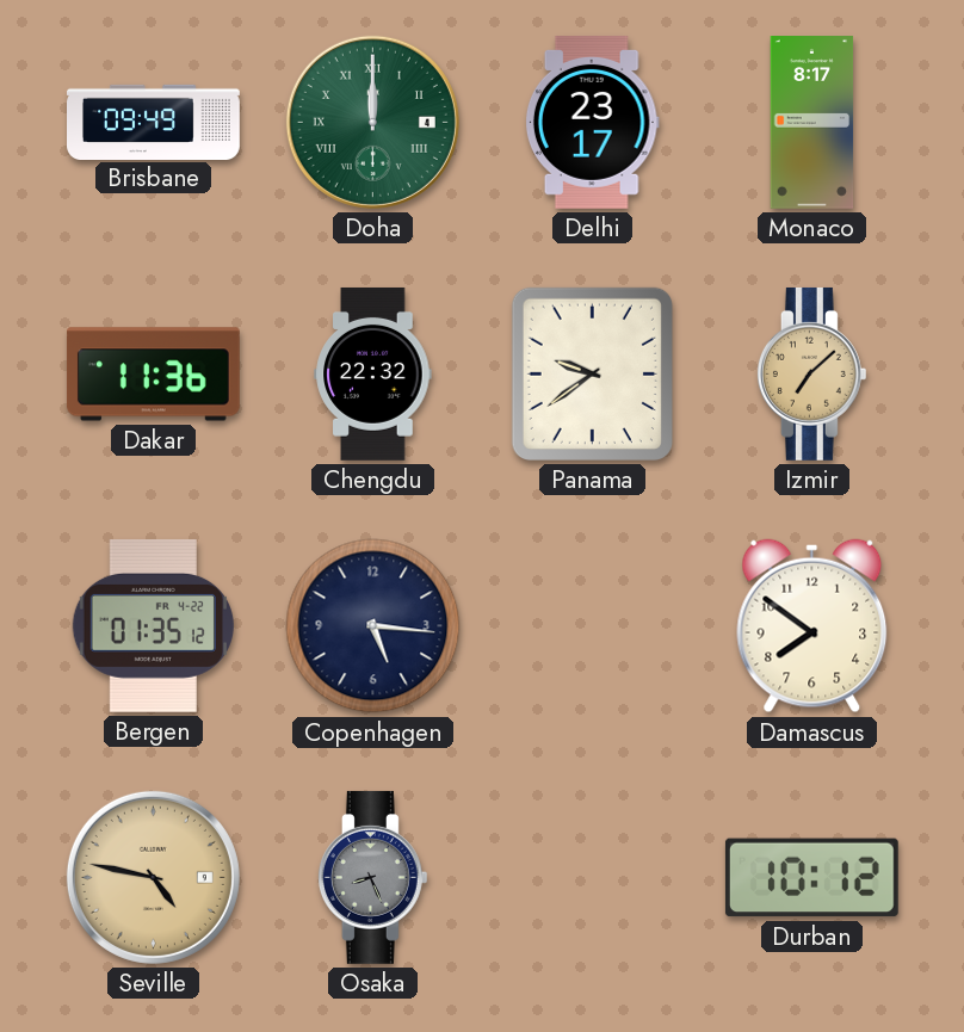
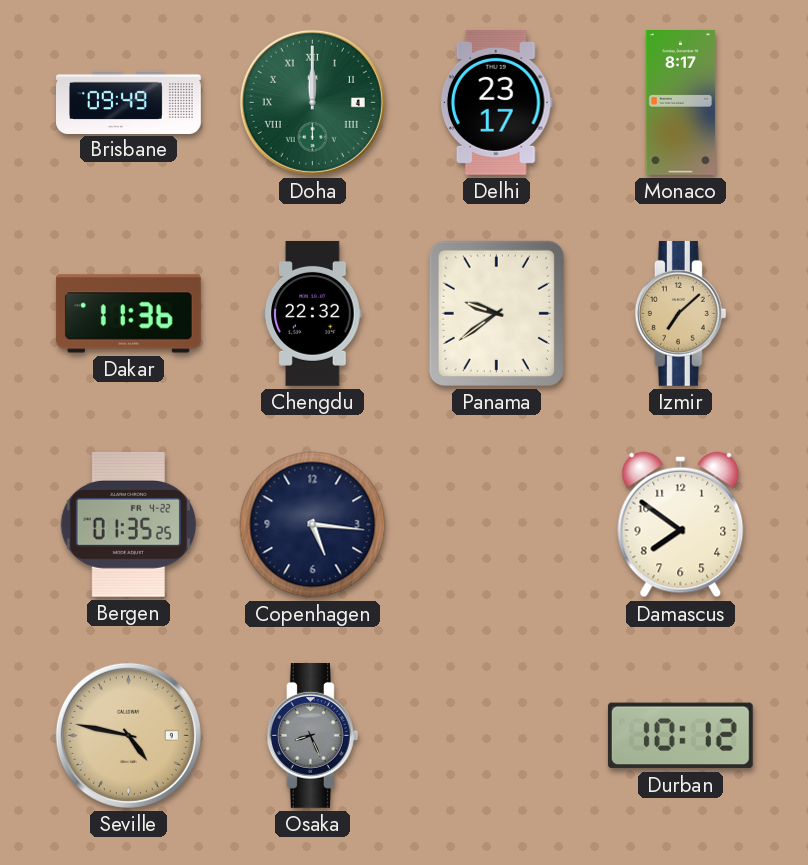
Bergen: 01:35:12 -> 01:35:25 (128, 524)
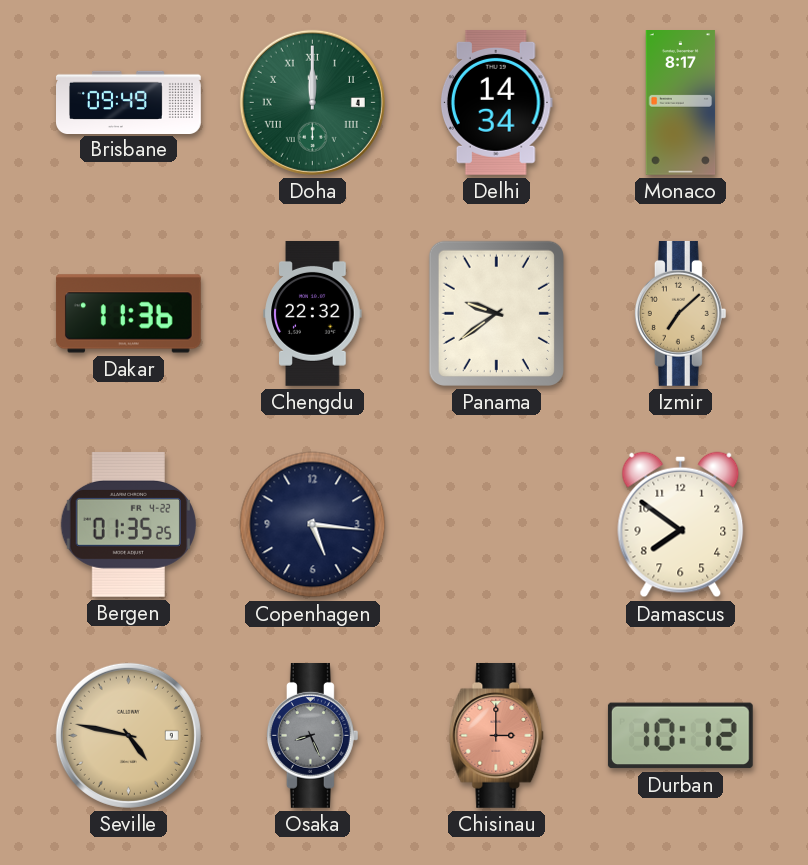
Delhi: 23:17 -> 14:34 (496, 102)
Chisinau: none -> 3:00 (497, 735)
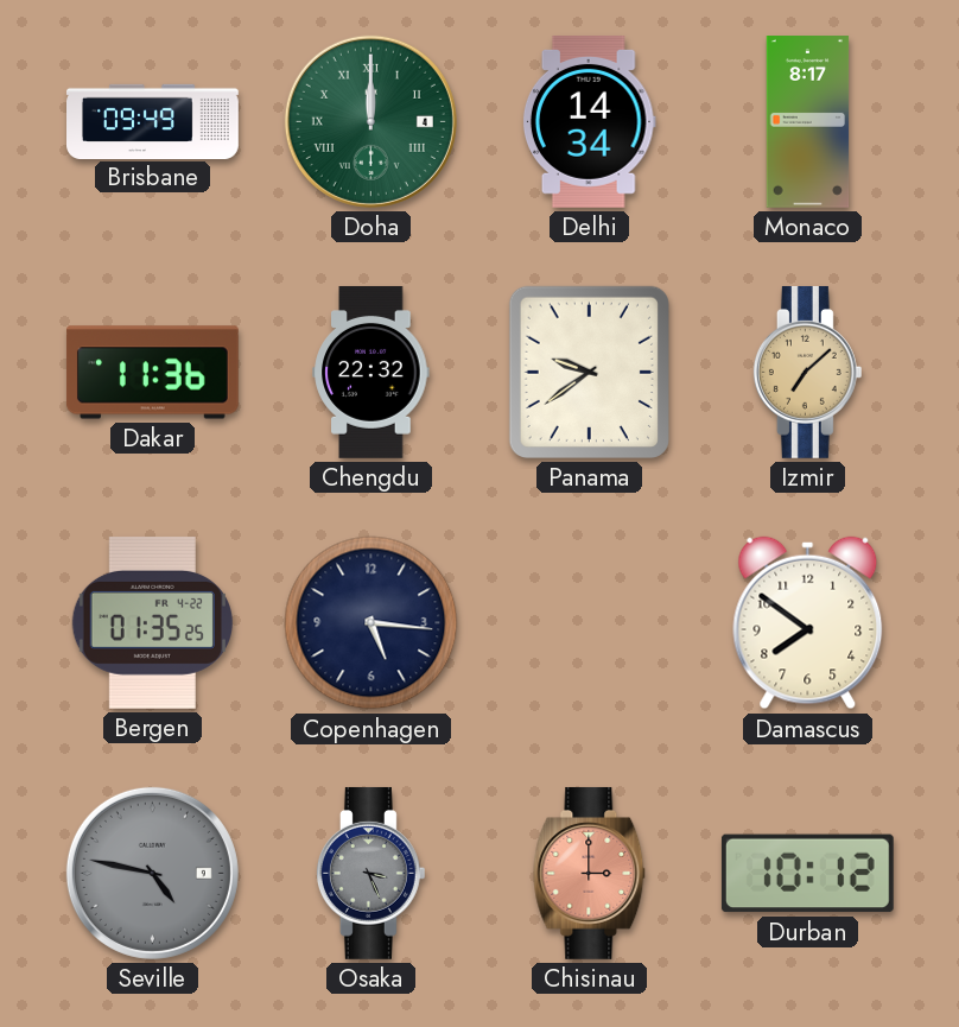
Seville dial: champagne -> grey (152, 873)
Osaka: 8:26 -> 3:26 (370, 873)
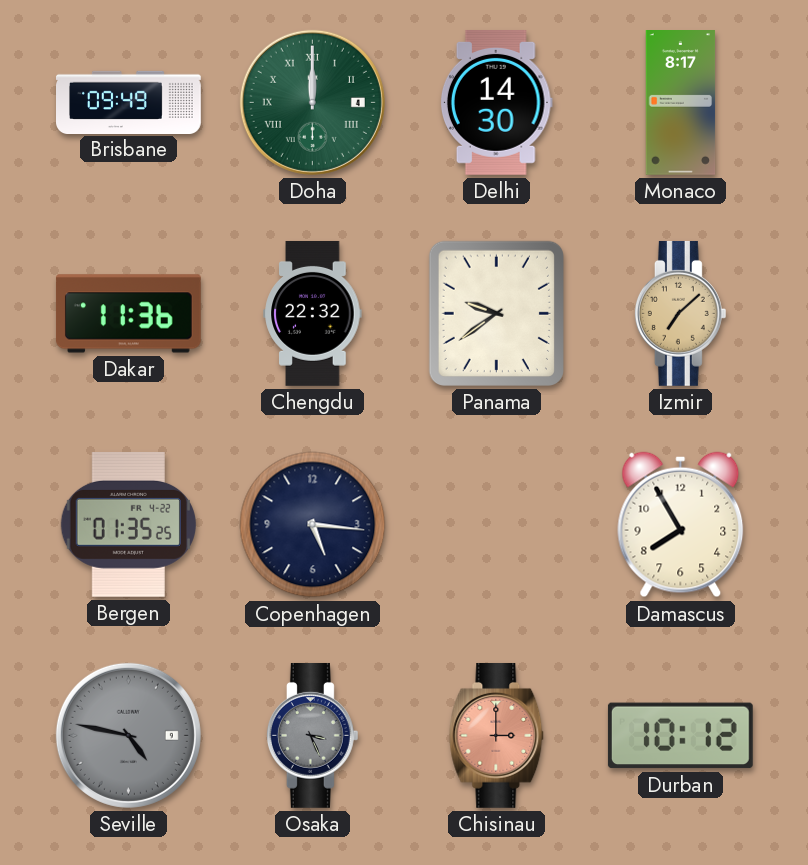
Delhi: 14:34 -> 14:30 (496, 102)
Damascus: 7:51 -> 7:55 (681, 525)
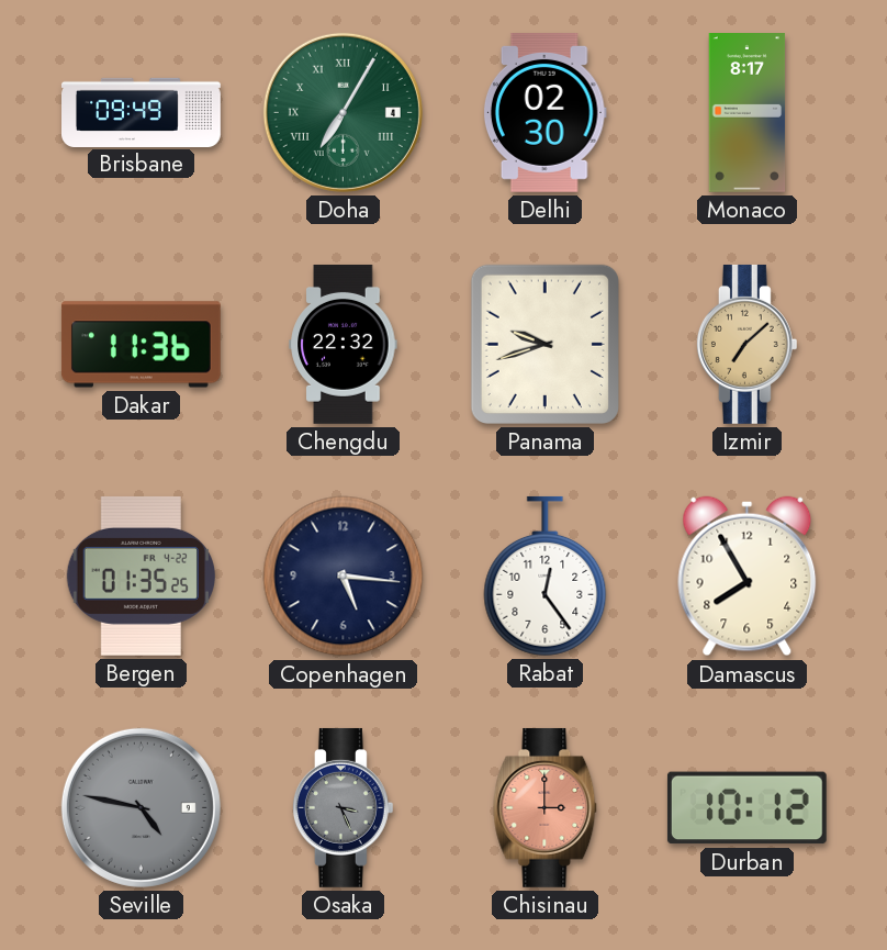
Doha: 12:00 -> 7:05 (343, 112)
Delhi: 14:30 -> 02:30 (544, 112)
Panama: 9:39 -> 9:42 (544, 344)
Rabat: none -> 12:24 (546, 575)
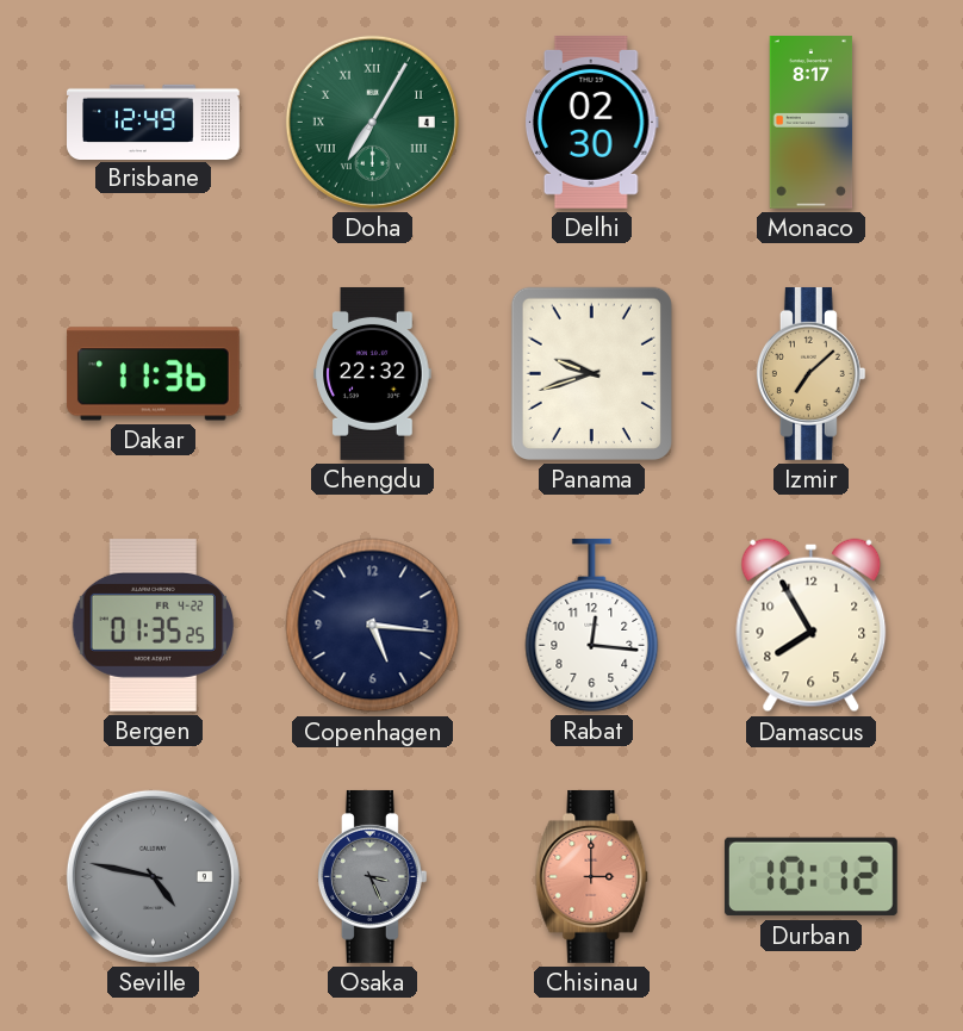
Brisbane: 09:49 -> 12:49 (154, 122)
Rabat: 12:24 -> 12:16 (592, 625)
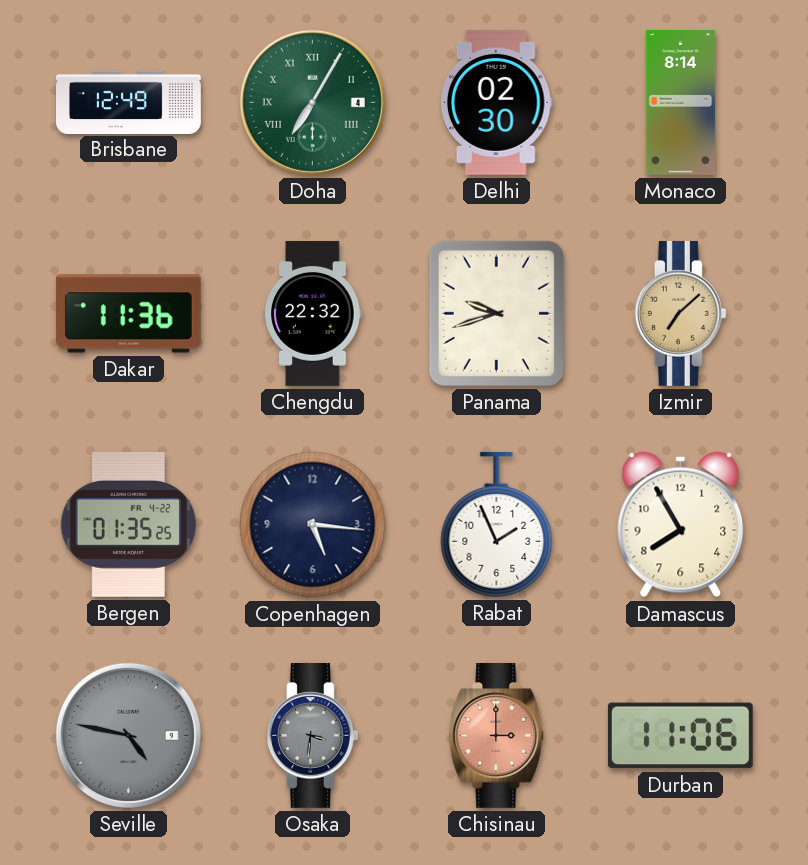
Monaco: 8:17 -> 8:14 (681, 103)
Rabat: 12:16 -> 1:56 (497, 524)
Osaka: 3:26 -> 3:31 (312, 735)
Durban: 10:12 -> 11:06 (680, 736)
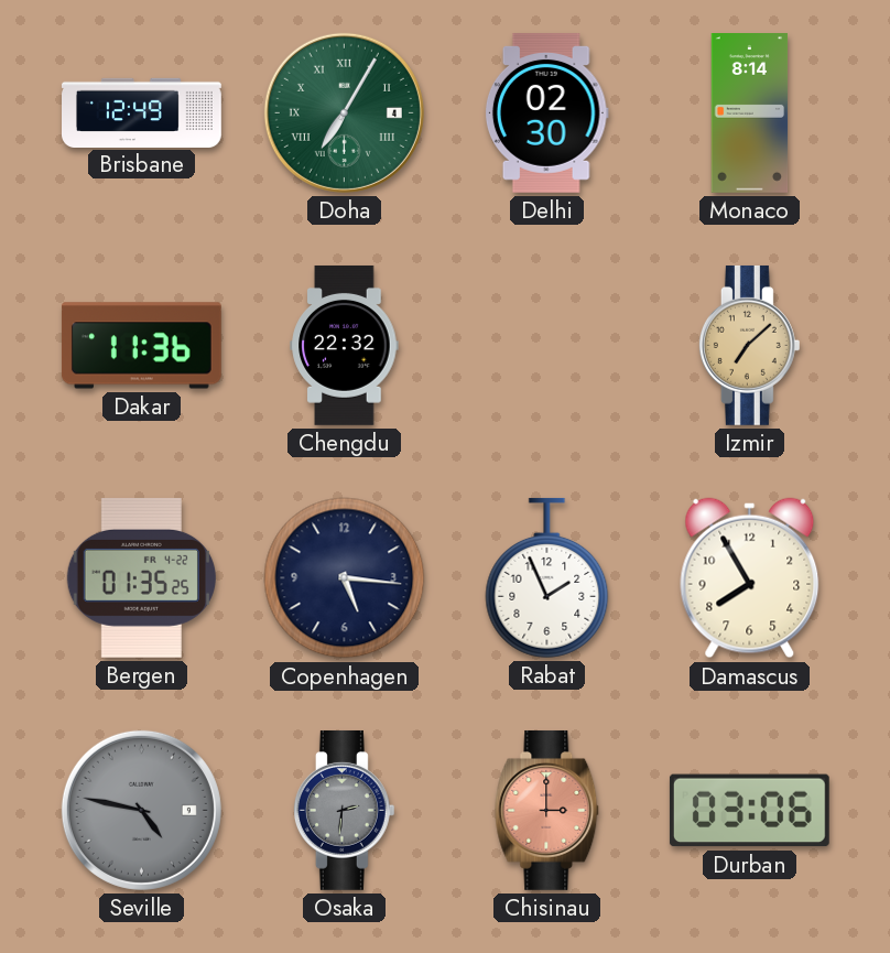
Panama: 9:42 -> none (496, 313)
Osaka: 3:31 -> 2:31 (344, 810)
Durban: 11:06 -> 03:06 (749, 811)
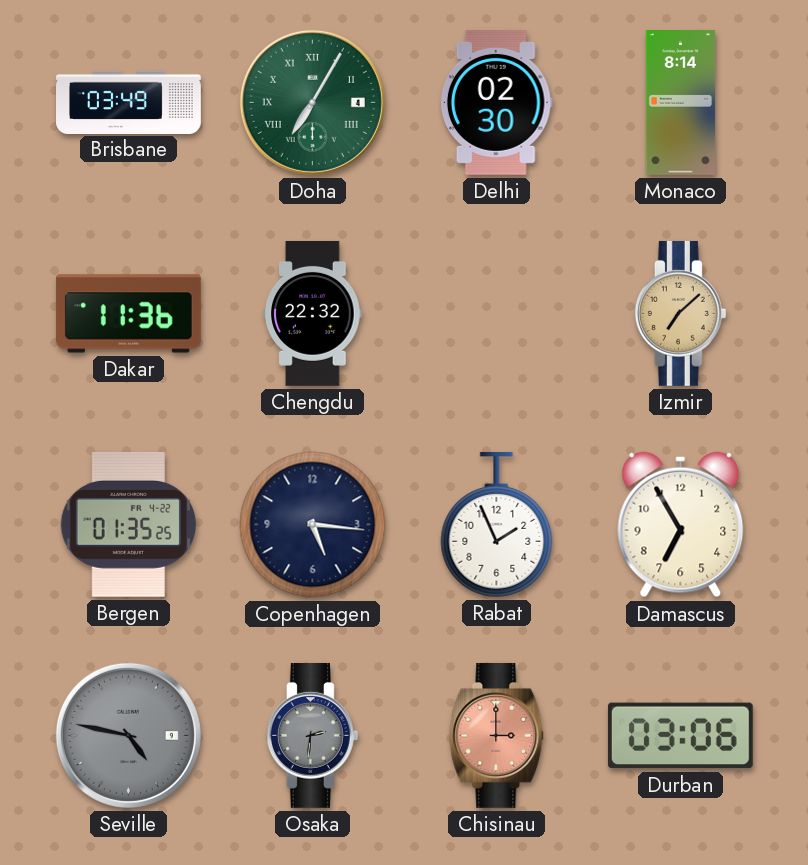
Brisbane: 12:49 -> 03:49 (129, 102)
Damascus: 7:55 -> 6:55 (681, 525)
